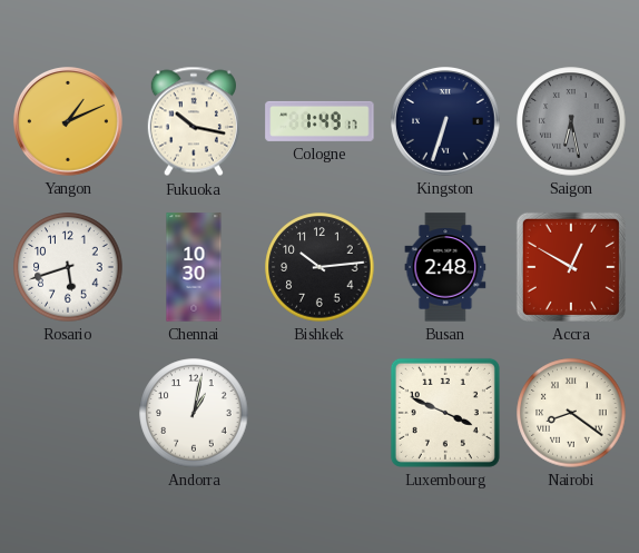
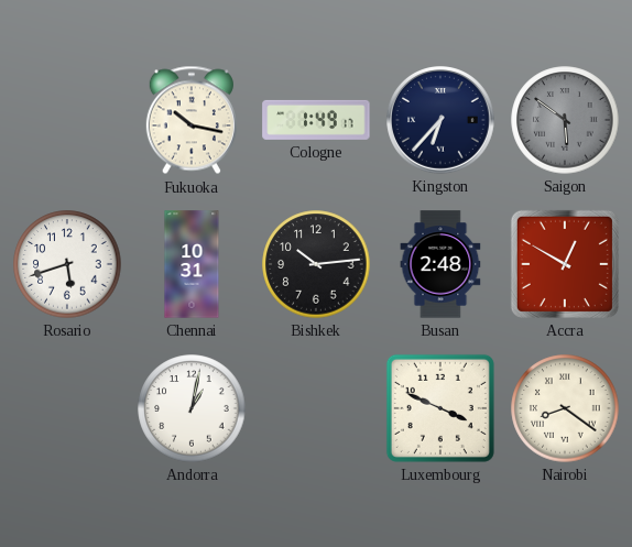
Yangon: 1:11 -> none (69, 122)
Kingston: 6:33 -> 6:37 (442, 121)
Saigon: 6:28 -> 5:51 (565, 120)
Chennai: 10:30 -> 10:31 (192, 264)
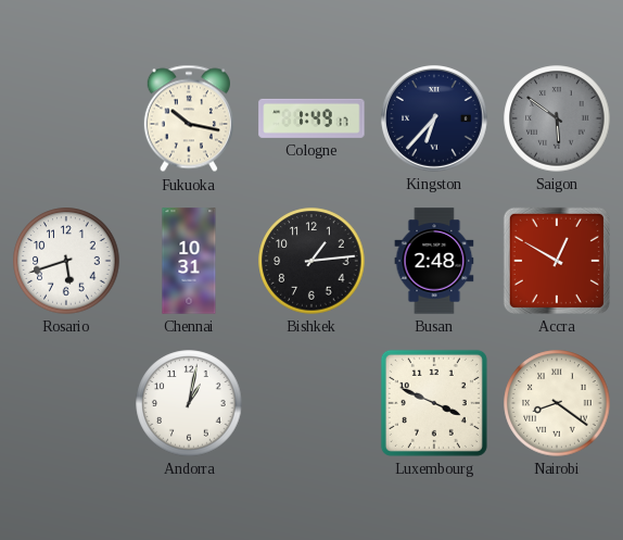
Bishkek: 10:14 -> 1:14 (311, 261)
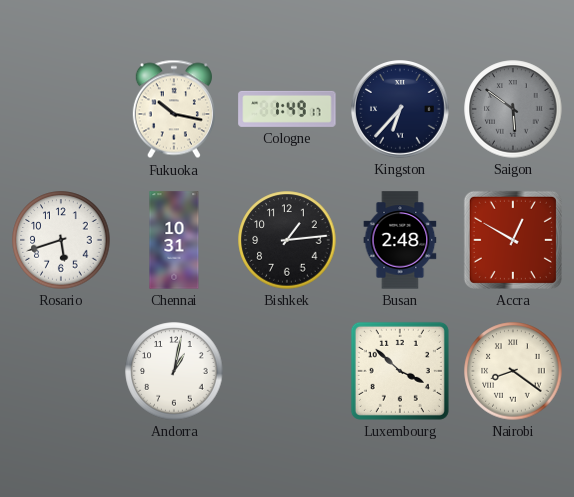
Luxembourg: 3:49 -> 3:52 (400, 371)
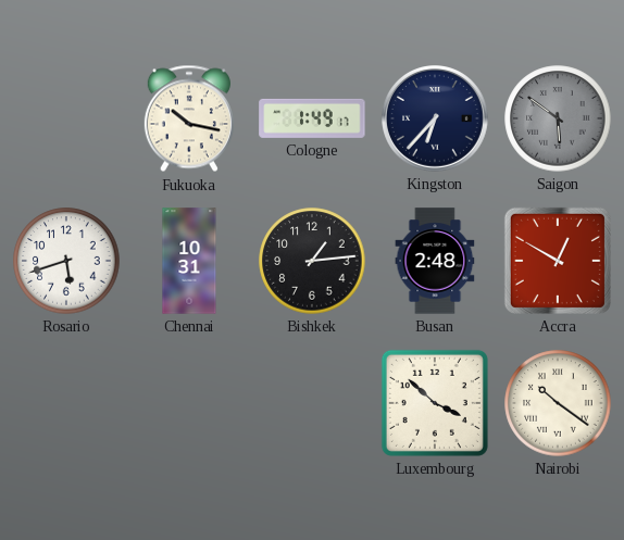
Andorra: 1:02 -> none (174, 371)
Nairobi: 8:21 -> 10:21 (558, 403)
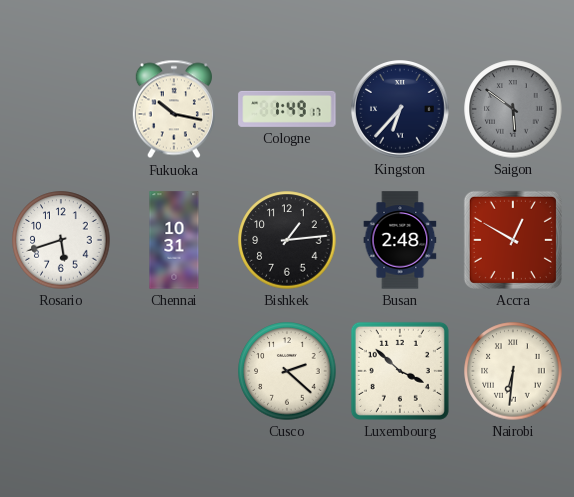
Cusco: none -> 2:22 (287, 371)
Nairobi: 10:21 -> 6:31 (513, 371)
